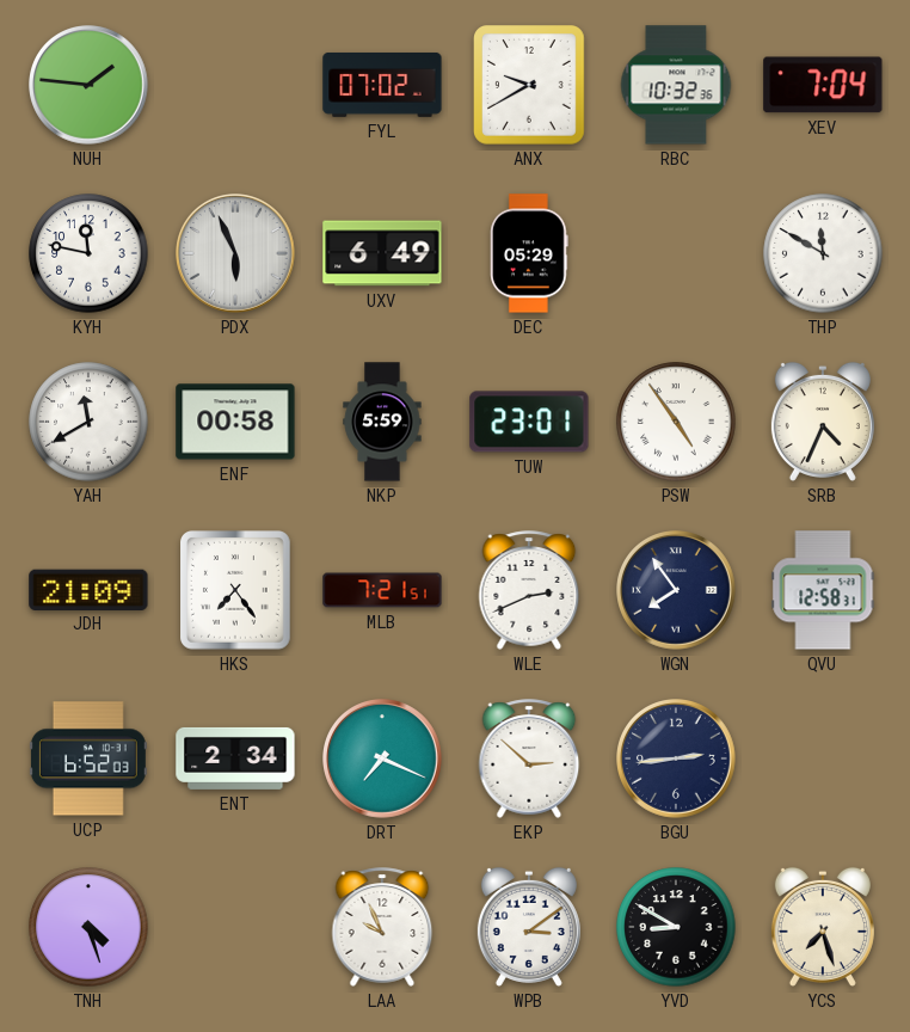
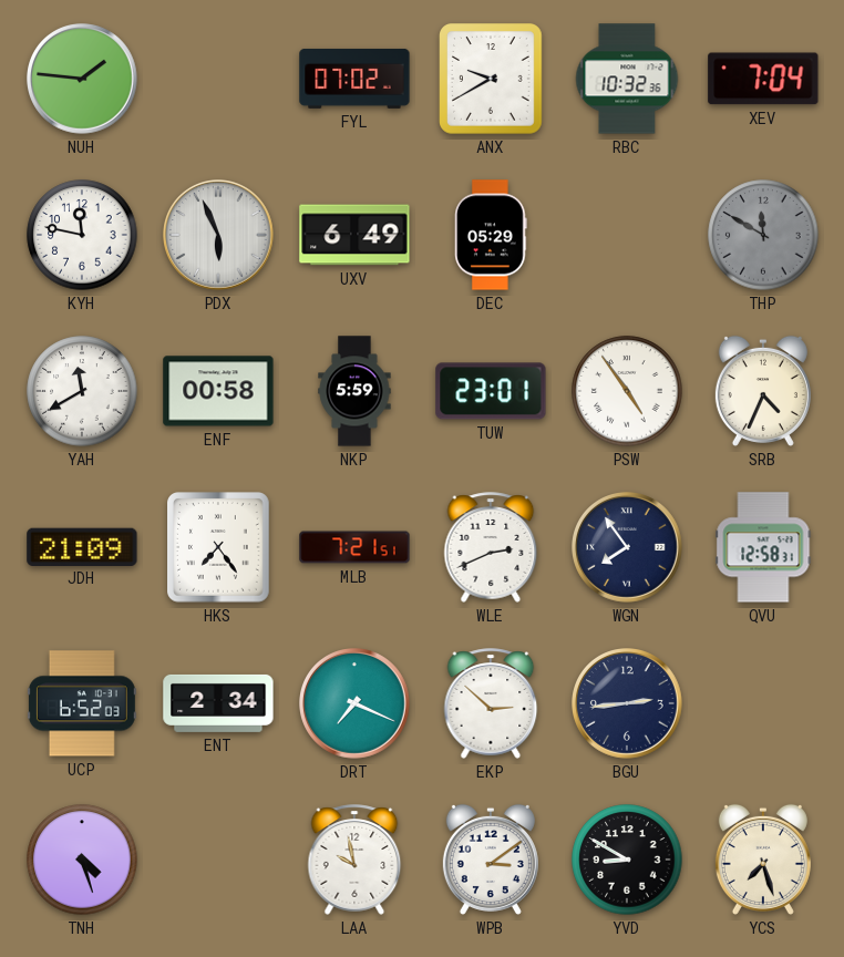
THP dial: white -> grey (763, 235)
LAA: 9:56 -> 9:58 (354, 860)
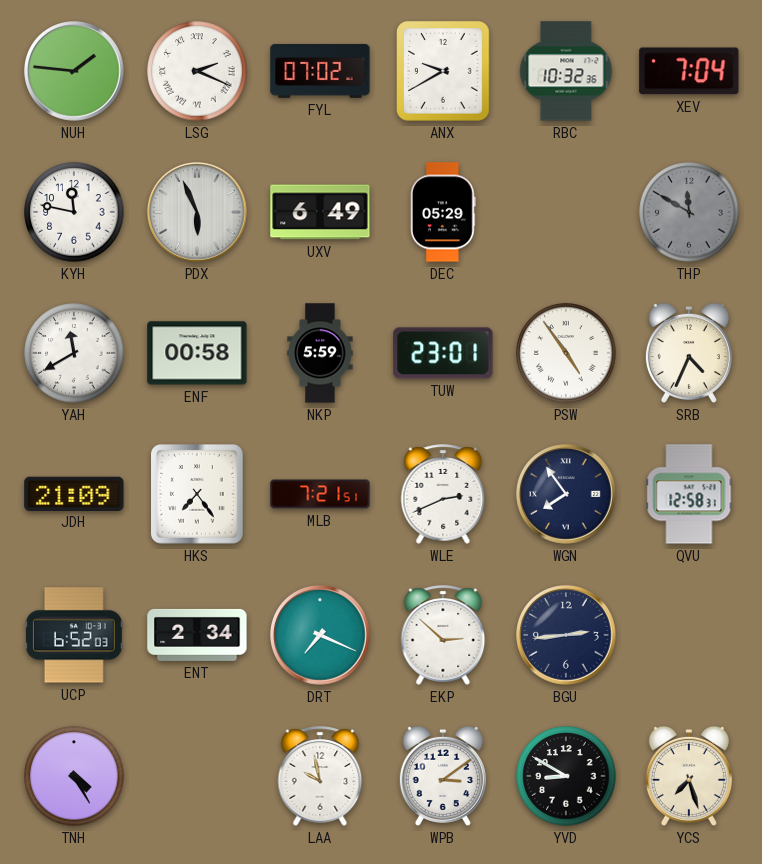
LSG: none -> 2:19 (197, 71)
TNH: 4:27 -> 4:25 (74, 776)
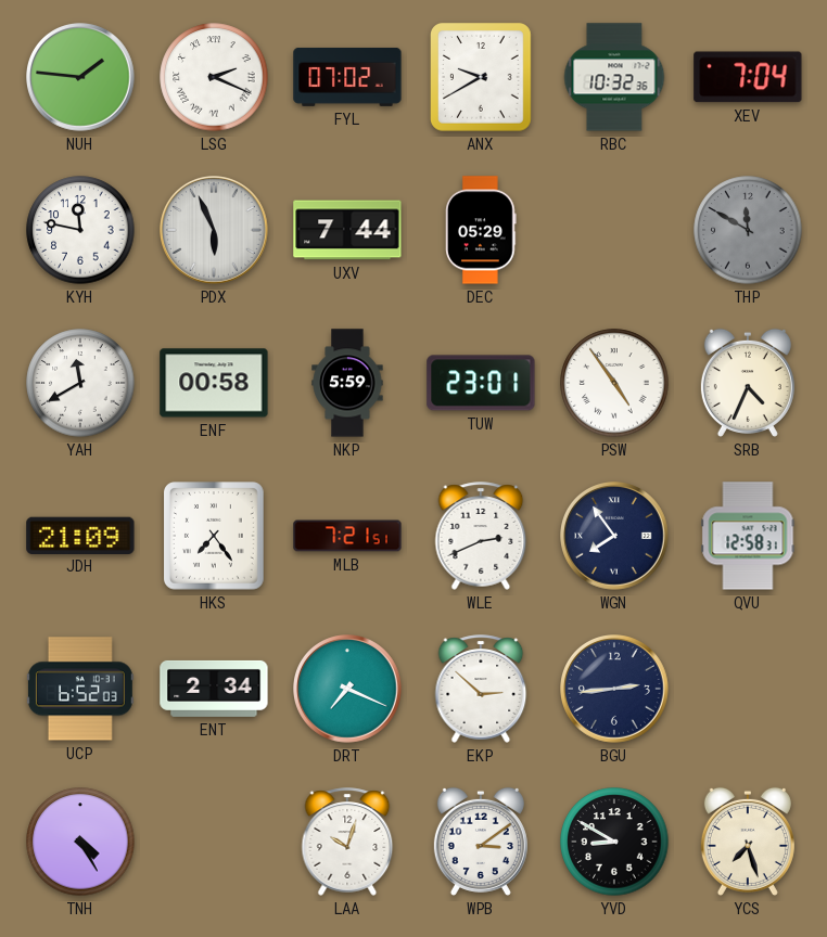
UXV: 6:49 -> 7:44 (347, 230)
LAA: 9:58 -> 10:03 (347, 842)
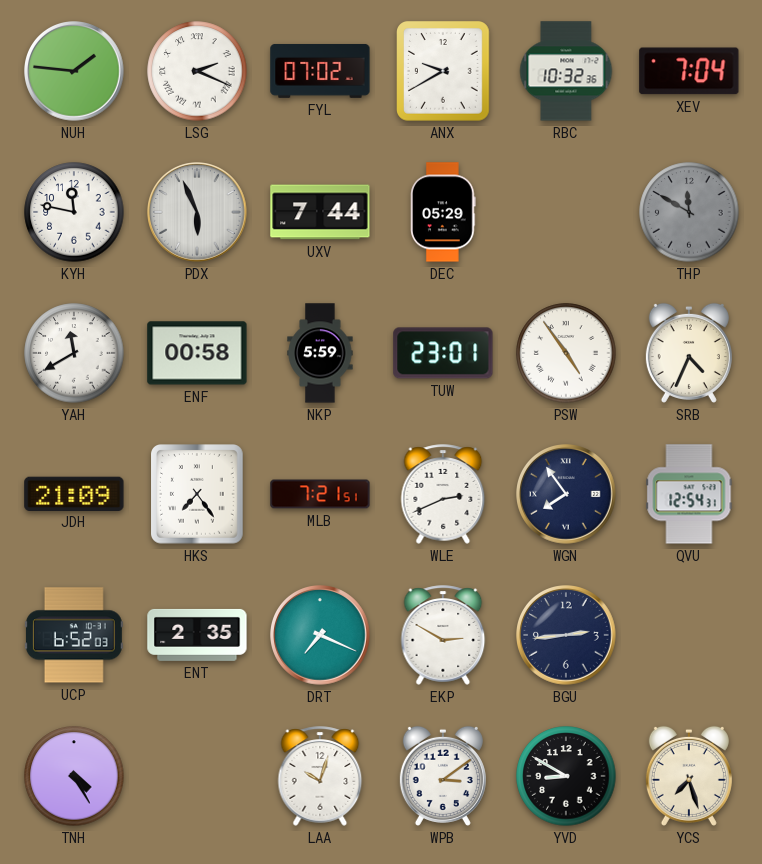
QVU: 12:58 -> 12:54 (689, 494)
ENT: 2:34 -> 2:35 (197, 635)
EKP: 2:52 -> 2:50 (443, 635)
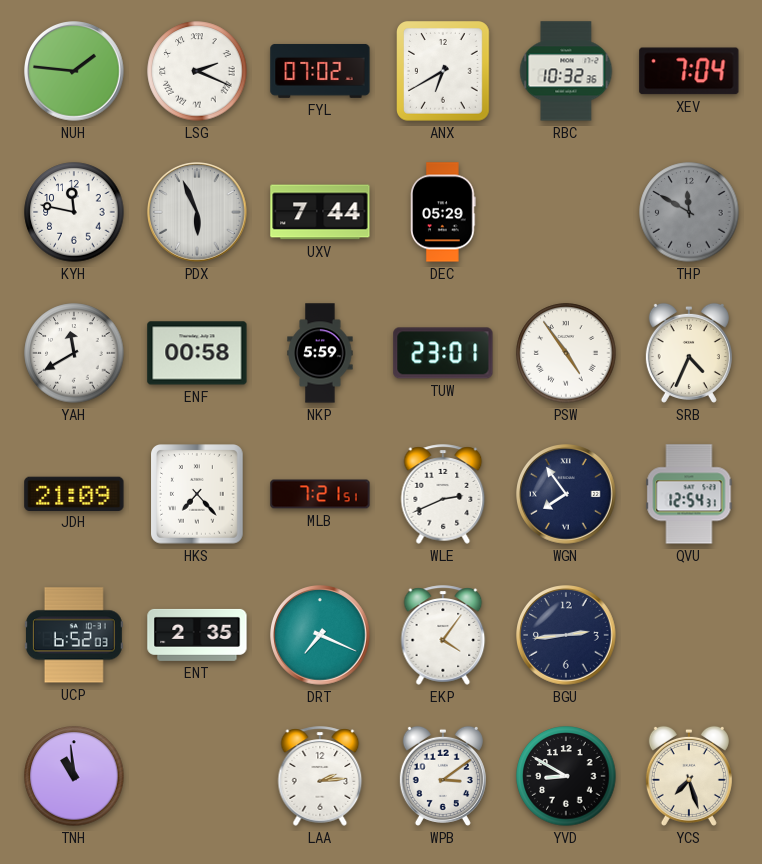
ANX: 9:40 -> 6:40 (444, 72)
HKS: 7:24 -> 7:23 (198, 495)
EKP: 2:50 -> 4:06 (443, 635)
TNH: 4:25 -> 10:59 (74, 776)
LAA: 10:03 -> 2:14 (320, 776)
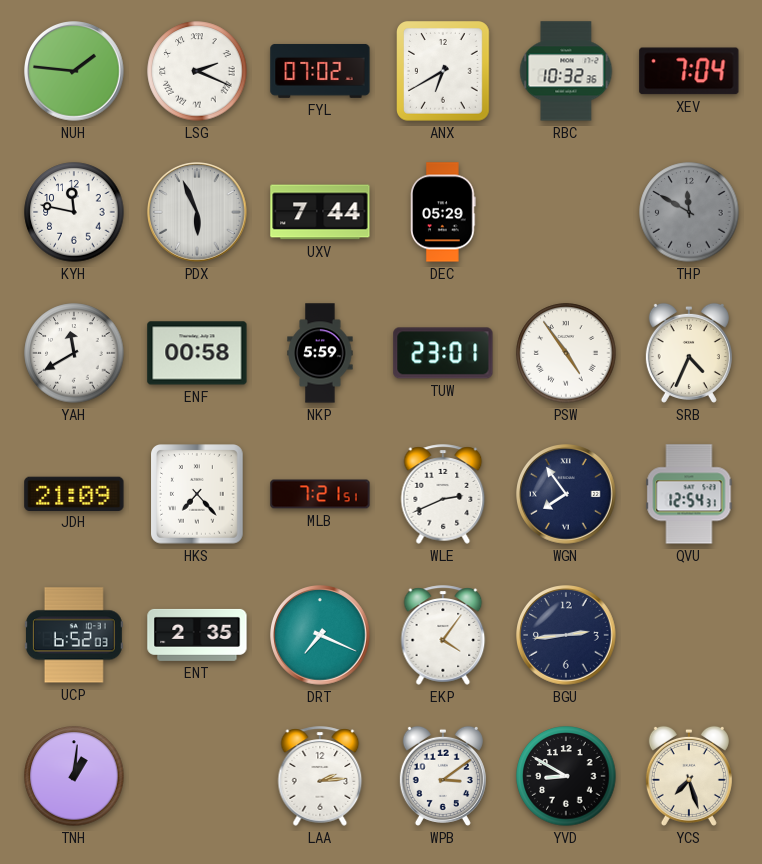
TNH: 10:59 -> 1:01 (74, 776)
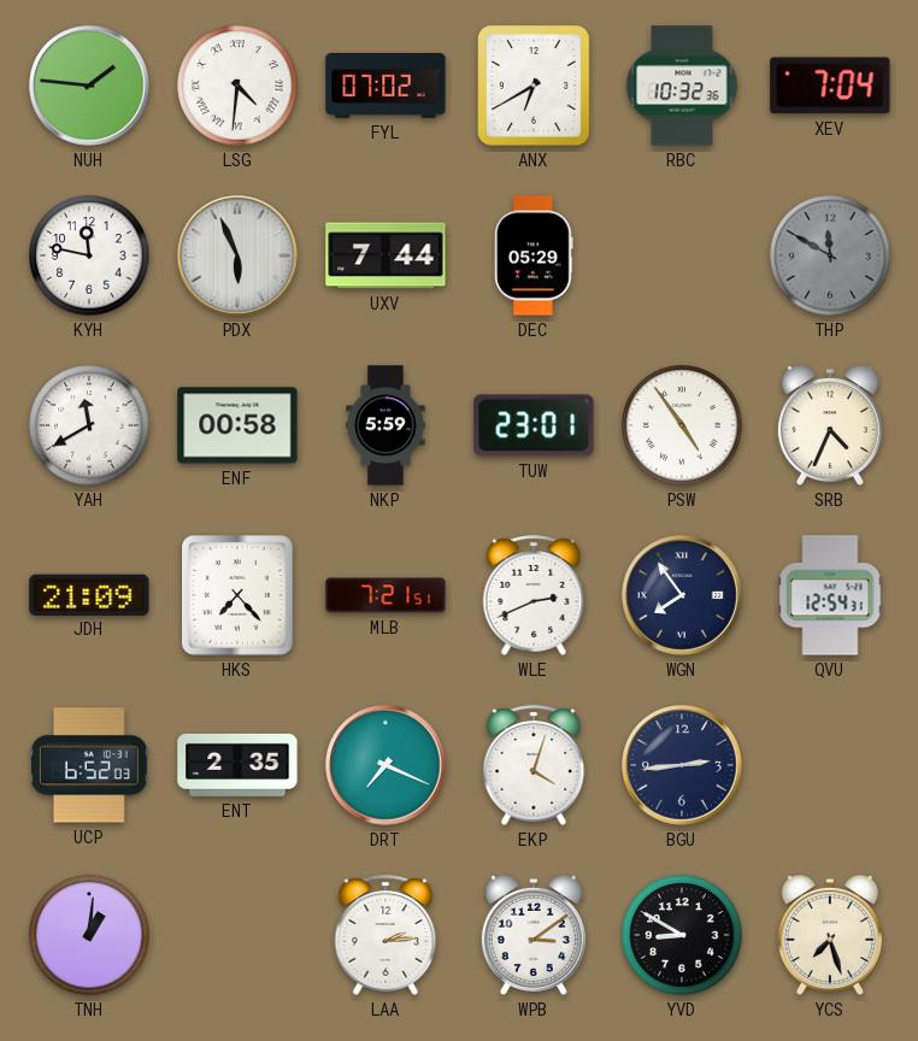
LSG: 2:19 -> 4:31 (237, 86)
EKP: 4:06 -> 4:03 (534, 765)
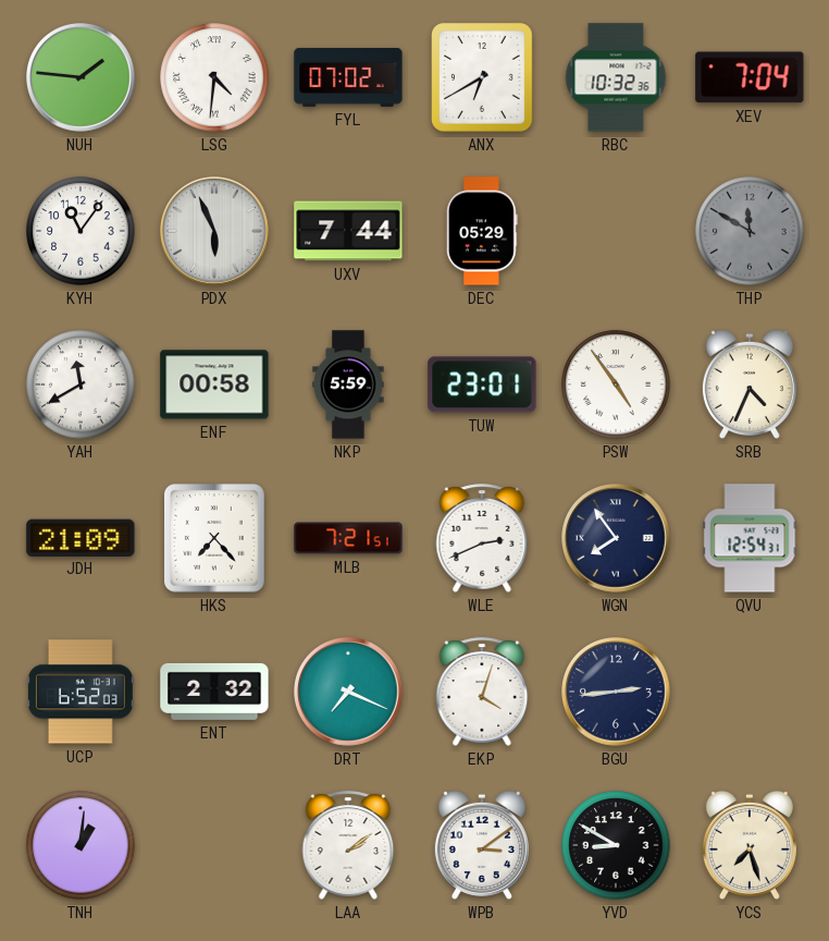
KYH: 11:47 -> 11:06 (81, 231)
ENT: 2:35 -> 2:32 (214, 692)
LAA: 2:14 -> 2:09 (348, 845)
